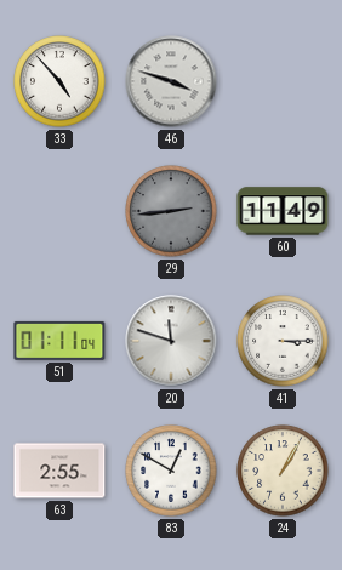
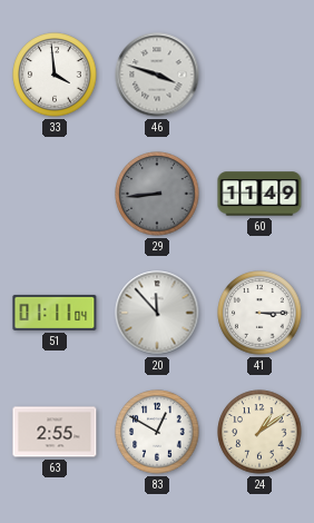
33: 4:53 -> 3:59 (55, 75)
29: 2:44 -> 8:44 (157, 194)
20: 11:48 -> 11:53 (157, 313)
24: 1:05 -> 1:09 (259, 432)
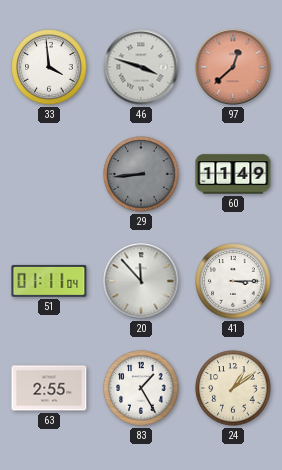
97: none -> 12:38 (233, 67)
83: 12:50 -> 1:25 (141, 388)
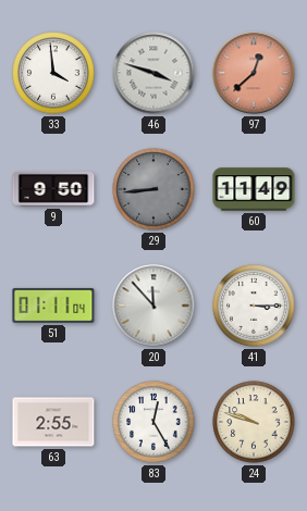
9: none -> 9:50 (53, 189)
83: 1:25 -> 12:25 (153, 422)
24: 1:09 -> 9:48 (254, 422)
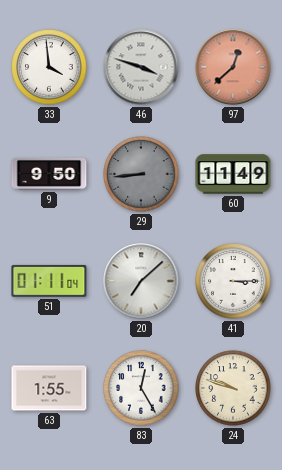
20: 11:53 -> 7:08 (141, 281)
63: 2:55 -> 1:55 (49, 388)
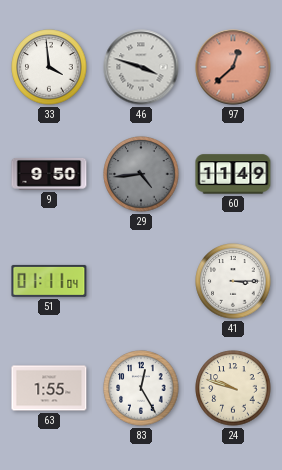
29: 8:44 -> 4:44 (141, 174)
20: 7:08 -> none (141, 281)
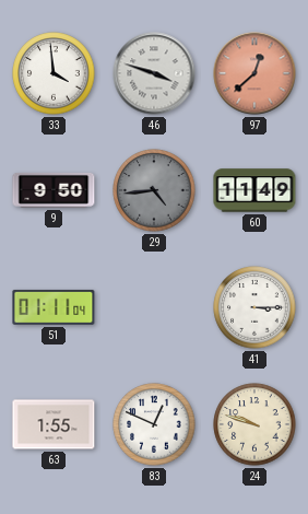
83: 12:25 -> 12:49 (154, 424)
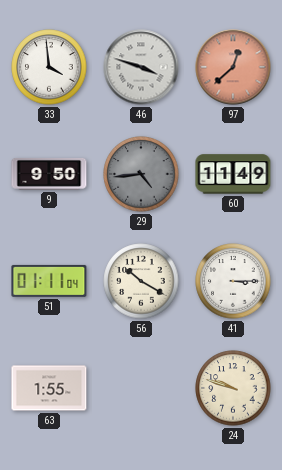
56: none -> 10:20 (141, 281)
83: 12:49 -> none (154, 424)
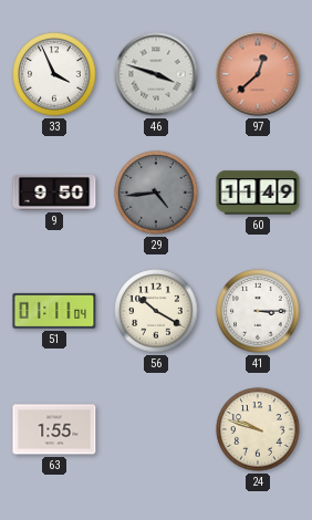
33: 3:59 -> 3:56 (54, 74)
